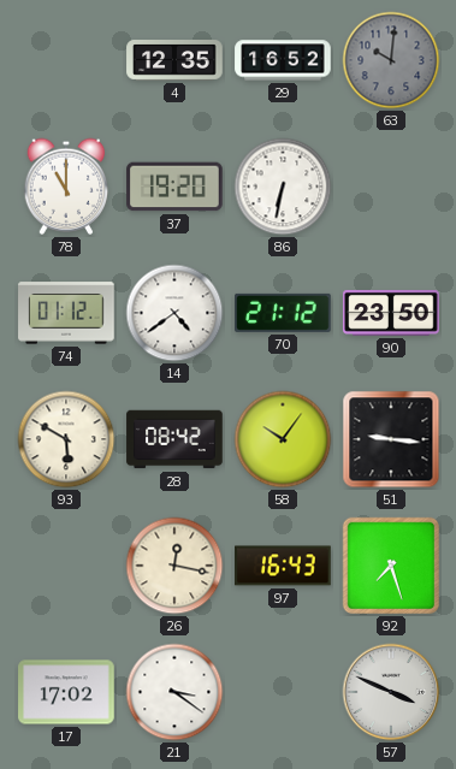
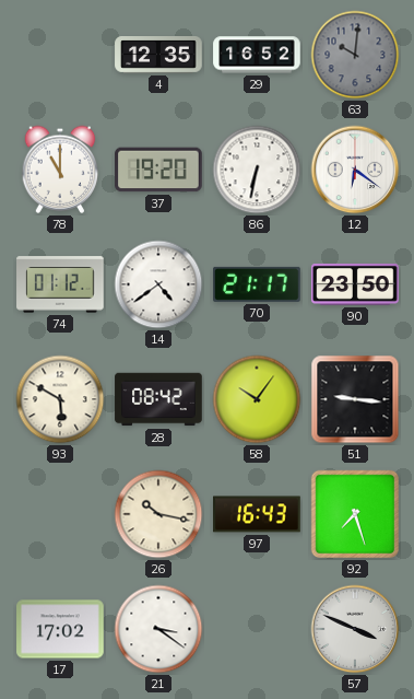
12: none -> 6:21 (355, 170)
70: 21:12 -> 21:17 (257, 284)
26: 12:17 -> 10:17 (158, 514)
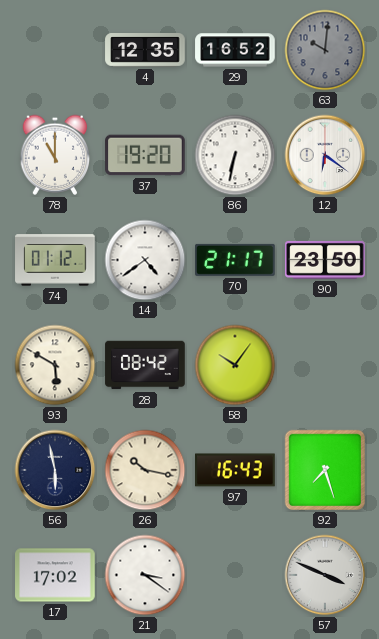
51: 9:16 -> none (355, 399)
56: none -> 5:58 (55, 470)
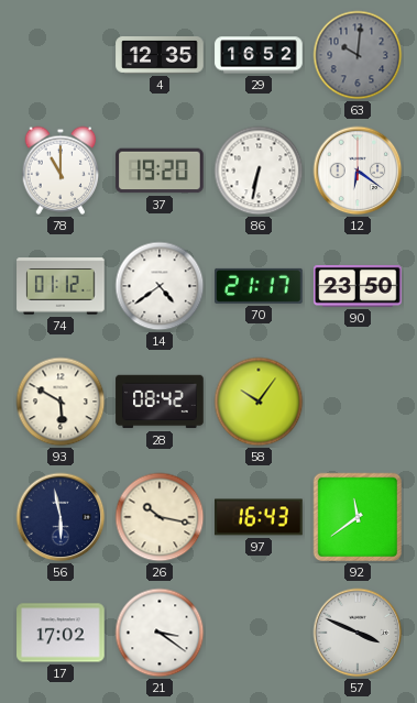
92: 7:27 -> 11:39 (358, 517)
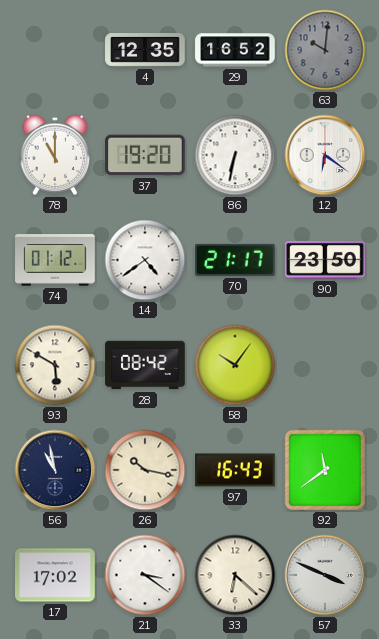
56: 5:58 -> 10:58 (55, 470)
33: none -> 6:22 (235, 575)
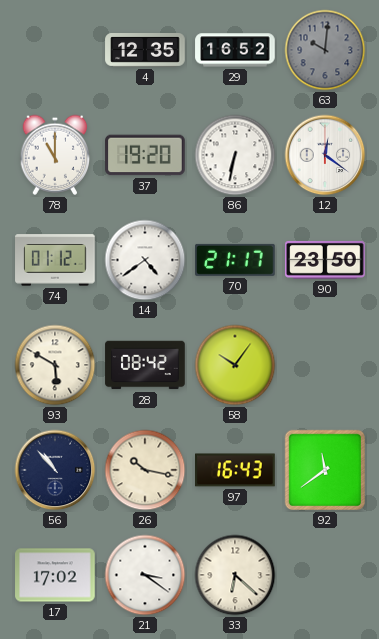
12: 6:21 -> 12:21 (325, 155)
56: 10:58 -> 10:53 (55, 470)
57: 3:49 -> none (325, 575)
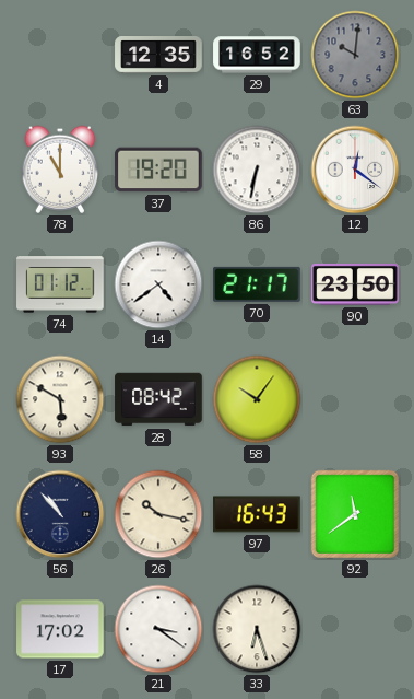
33: 6:22 -> 6:27 (257, 629)
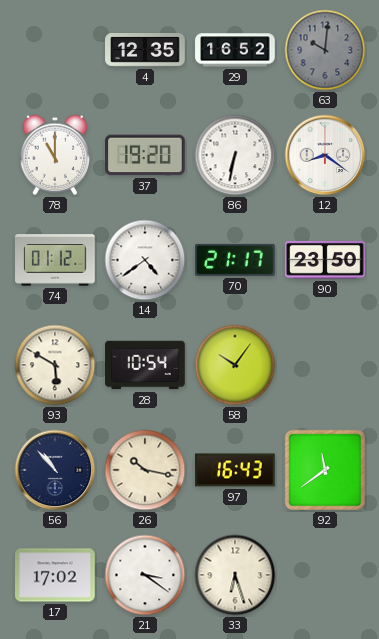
12: 12:21 -> 8:21 (325, 155)
28: 08:42 -> 10:54 (145, 365)
